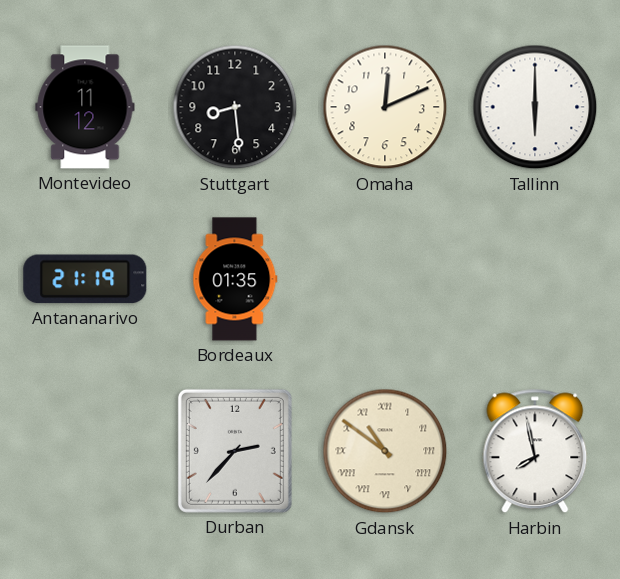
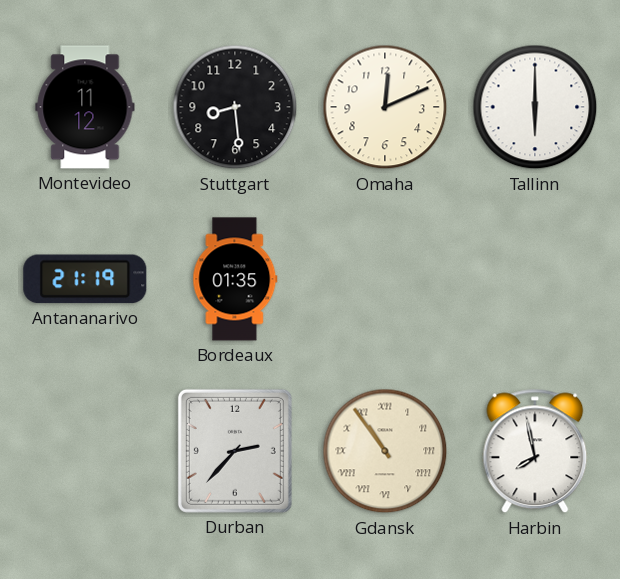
Gdansk: 10:51 -> 10:54 (385, 451)
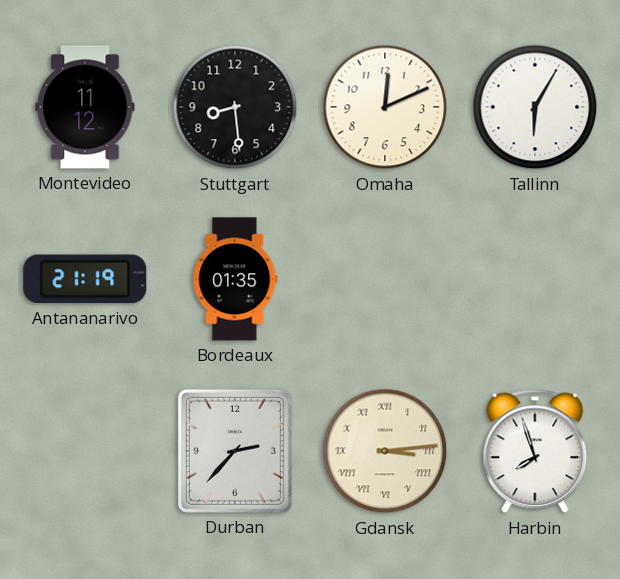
Tallinn: 6:00 -> 6:05 (535, 107)
Gdansk: 10:54 -> 3:14 (385, 451)
Harbin: 7:58 -> 7:57 (535, 451)
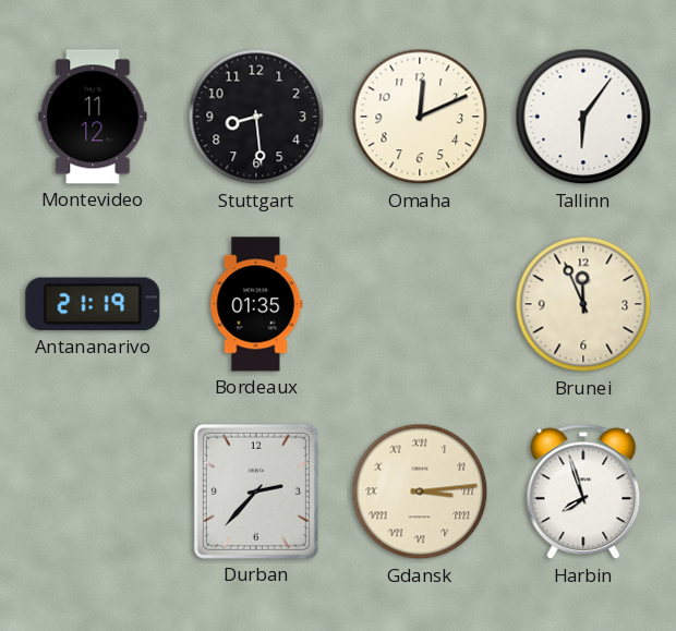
Tallinn: 6:05 -> 6:06 (583, 117)
Brunei: none -> 11:56 (583, 304)
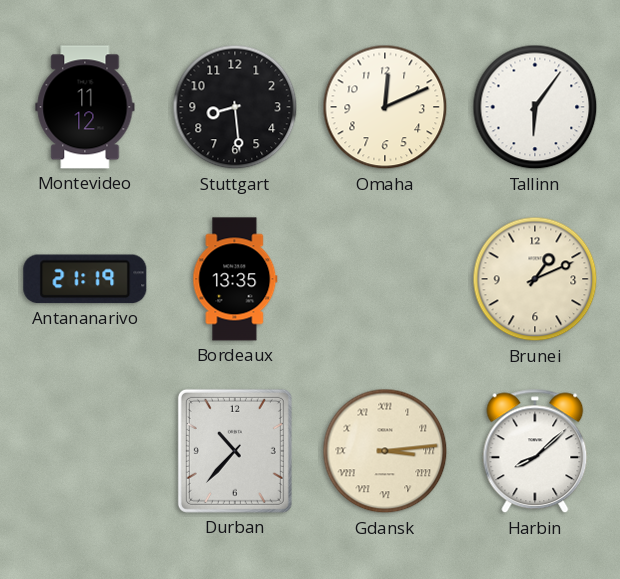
Bordeaux: 01:35 -> 13:35 (235, 279)
Brunei: 11:56 -> 1:11 (535, 279)
Durban: 2:37 -> 10:37 (235, 451)
Harbin: 7:57 -> 8:08 (535, 451)
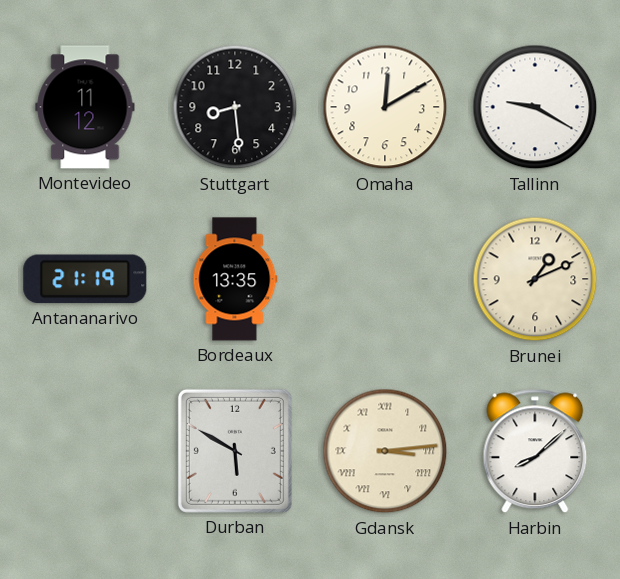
Omaha: 12:11 -> 12:10 (385, 107)
Tallinn: 6:06 -> 9:20 (535, 107)
Durban: 10:37 -> 5:50 (235, 451)
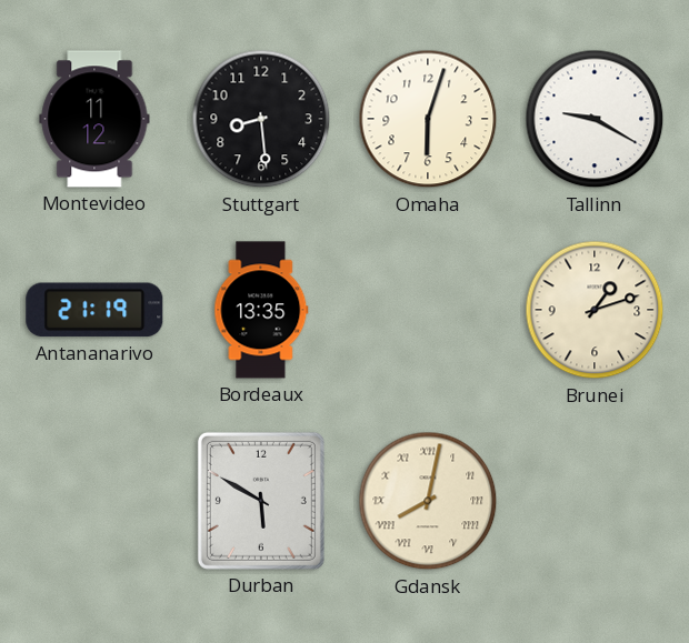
Omaha: 12:10 -> 6:03 (428, 119)
Brunei: 1:11 -> 1:12 (595, 310)
Gdansk: 3:14 -> 8:02 (428, 501)
Harbin: 8:08 -> none (535, 451)
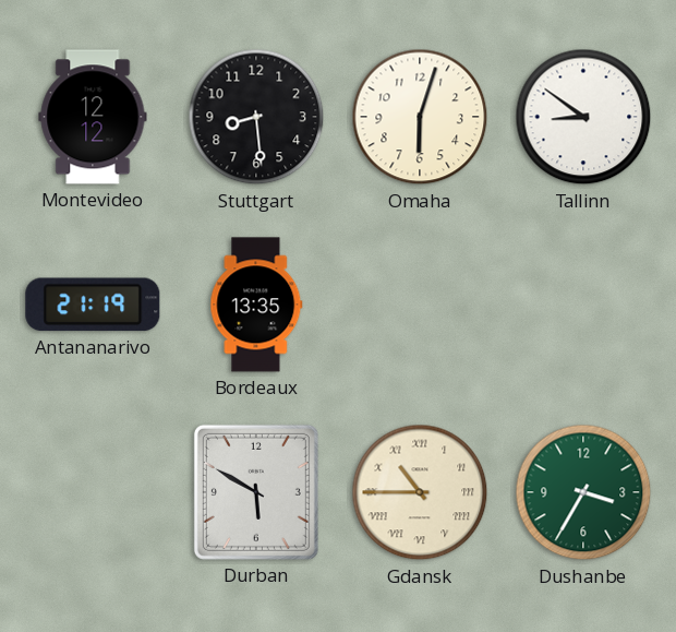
Montevideo: 11:12 -> 12:12 (93, 117)
Tallinn: 9:20 -> 8:51 (583, 117)
Brunei: 1:12 -> none (595, 310)
Gdansk: 8:02 -> 10:45 (420, 492)
Dushanbe: none -> 3:35 (583, 492)
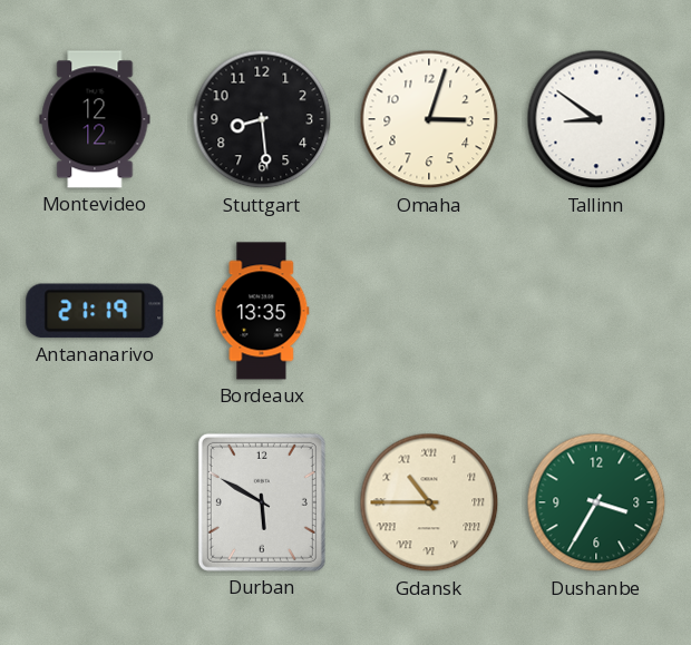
Omaha: 6:03 -> 3:03 (429, 119)
